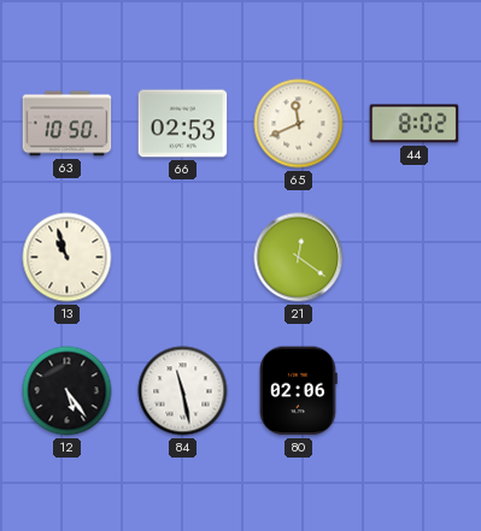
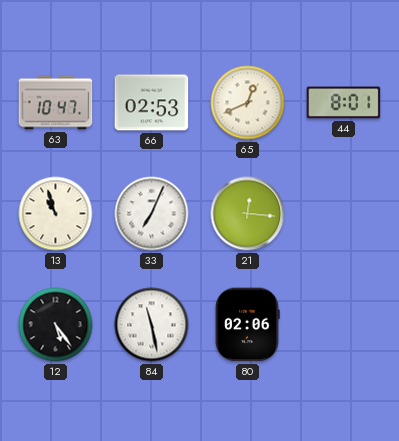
63: 10:50 -> 10:47 (56, 103)
65: 11:41 -> 12:41 (248, 103)
44: 8:02 -> 8:01 (344, 103)
33: none -> 7:04 (152, 214)
21: 12:21 -> 12:16 (248, 214)
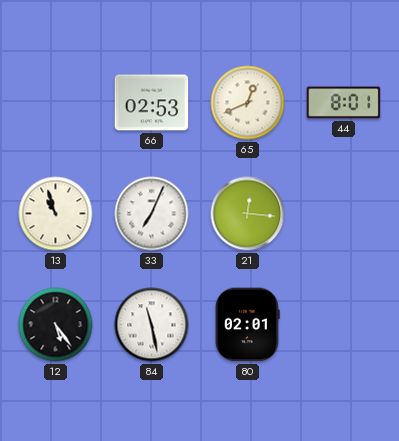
63: 10:47 -> none (56, 103)
80: 02:06 -> 02:01 (248, 325)
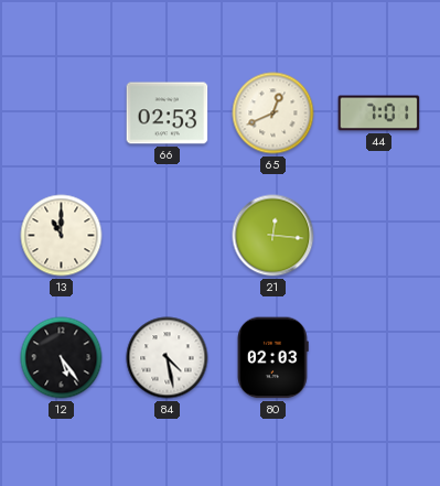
44: 8:01 -> 7:01 (379, 114)
13: 10:57 -> 11:00 (62, 236)
33: 7:04 -> none (152, 214)
84: 11:28 -> 4:28 (168, 358)
80: 02:01 -> 02:03 (273, 358)
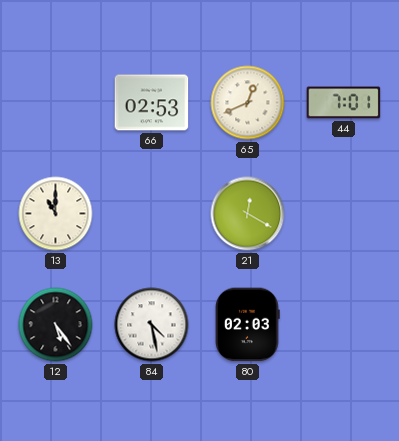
21: 12:16 -> 12:20 (248, 214)
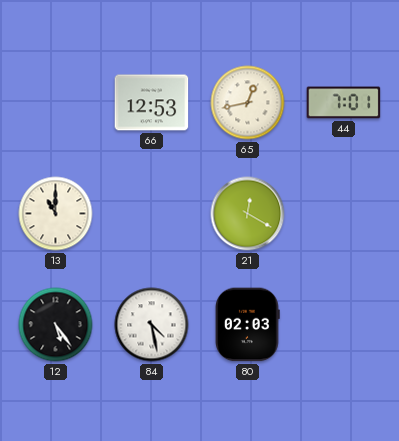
66: 02:53 -> 12:53 (152, 103)
65: 12:41 -> 12:43 (248, 103)
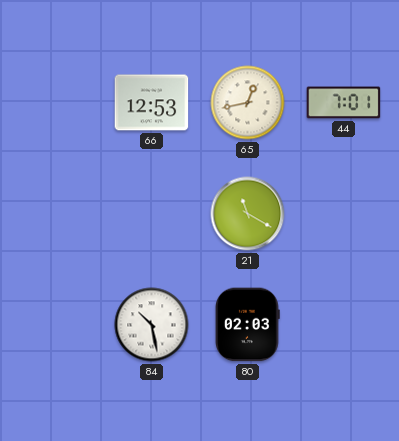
13: 11:00 -> none (56, 214)
21: 12:20 -> 11:20 (248, 214)
12: 5:24 -> none (56, 325)
84: 4:28 -> 10:28 (152, 325)
